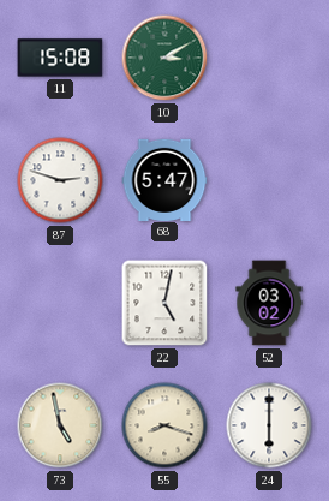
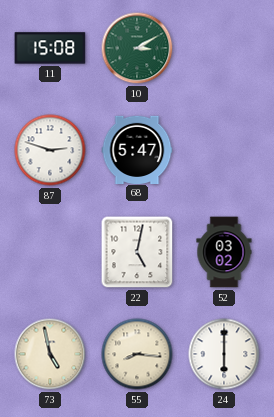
55: 8:18 -> 8:16 (137, 354)
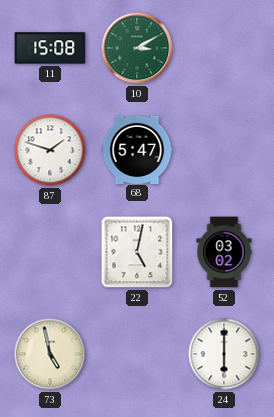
87: 2:48 -> 1:48 (50, 150)
55: 8:16 -> none (137, 354)
